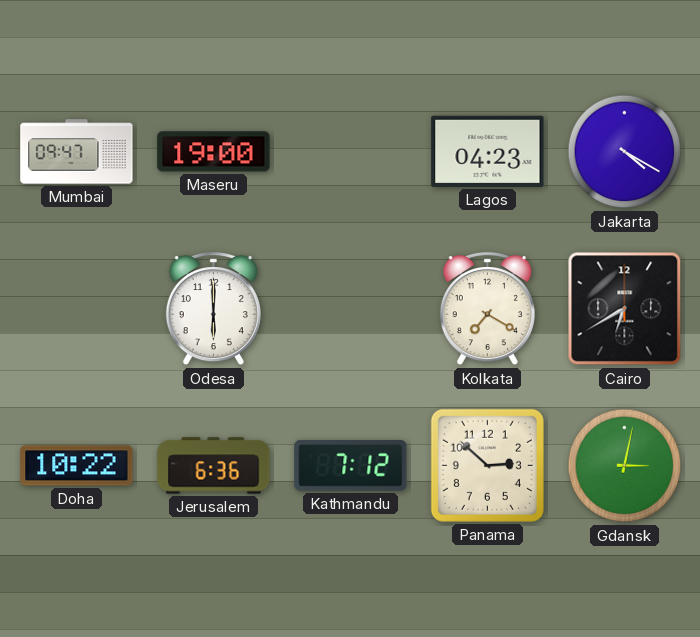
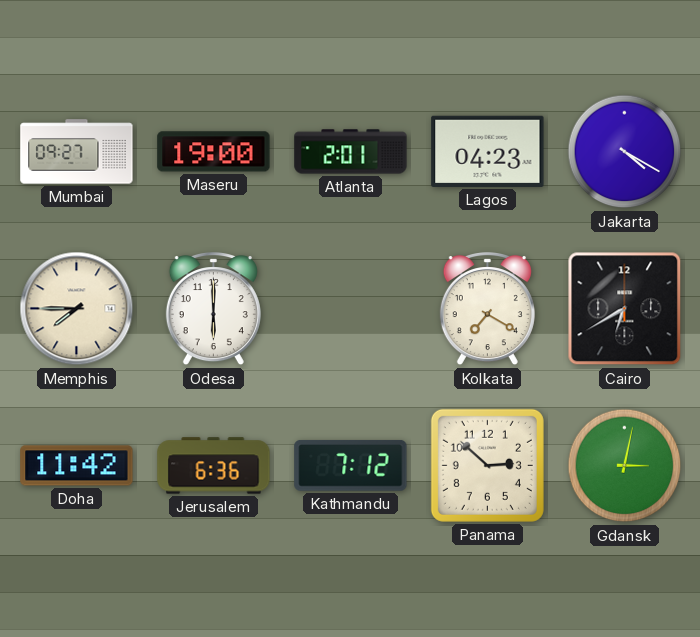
Mumbai: 09:47 -> 09:27 (77, 152)
Atlanta: none -> 2:01 (351, 152)
Memphis: none -> 7:45 (77, 309)
Doha: 10:22 -> 11:42 (77, 466)
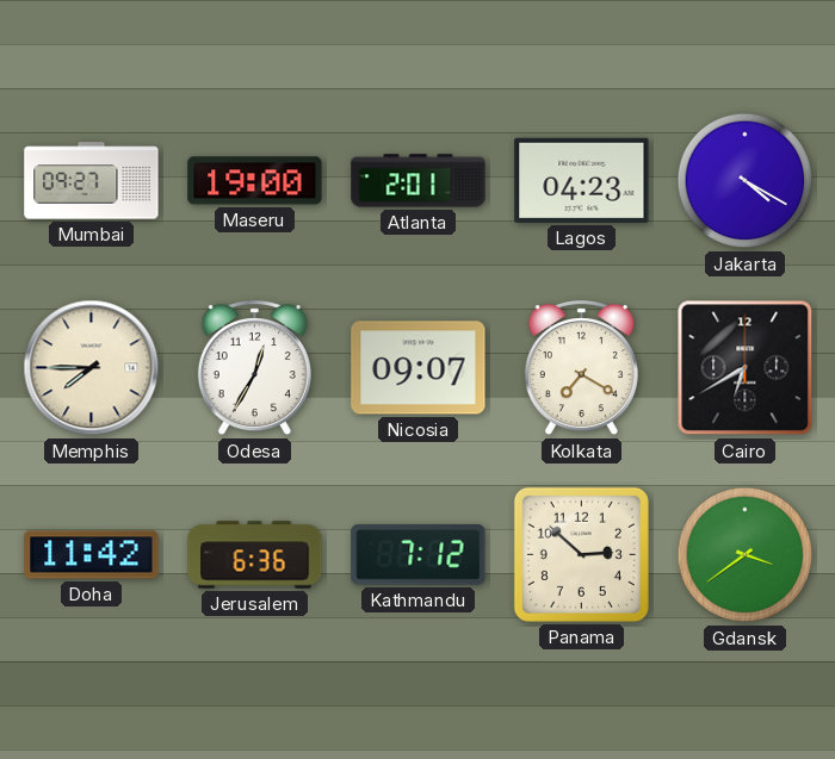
Odesa: 6:00 -> 12:35 (254, 369)
Nicosia: none -> 09:07 (419, 368)
Gdansk: 3:02 -> 3:39 (746, 555)
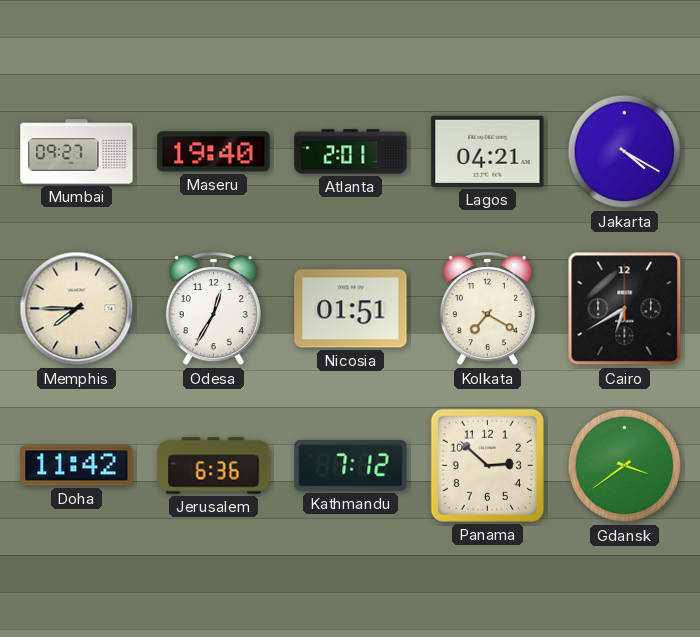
Maseru: 19:00 -> 19:40 (214, 152)
Lagos: 04:23 -> 04:21 (488, 151)
Nicosia: 09:07 -> 01:51 (351, 309)
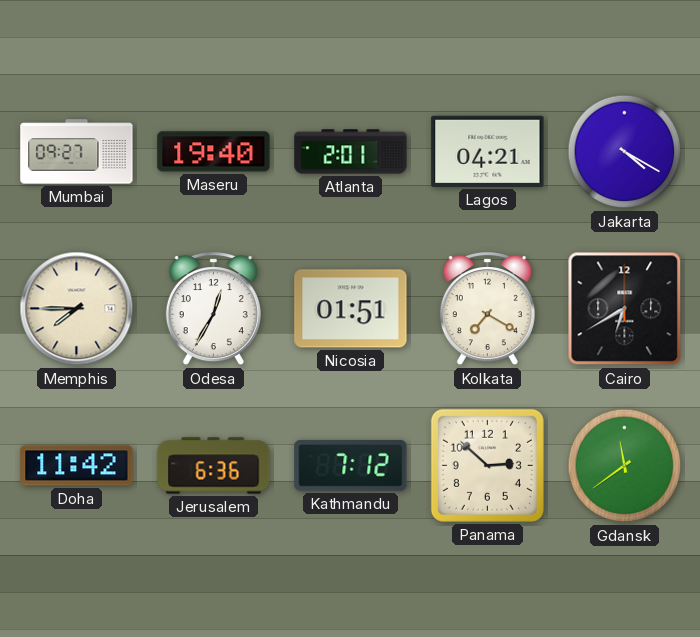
Gdansk: 3:39 -> 11:39 (625, 466)
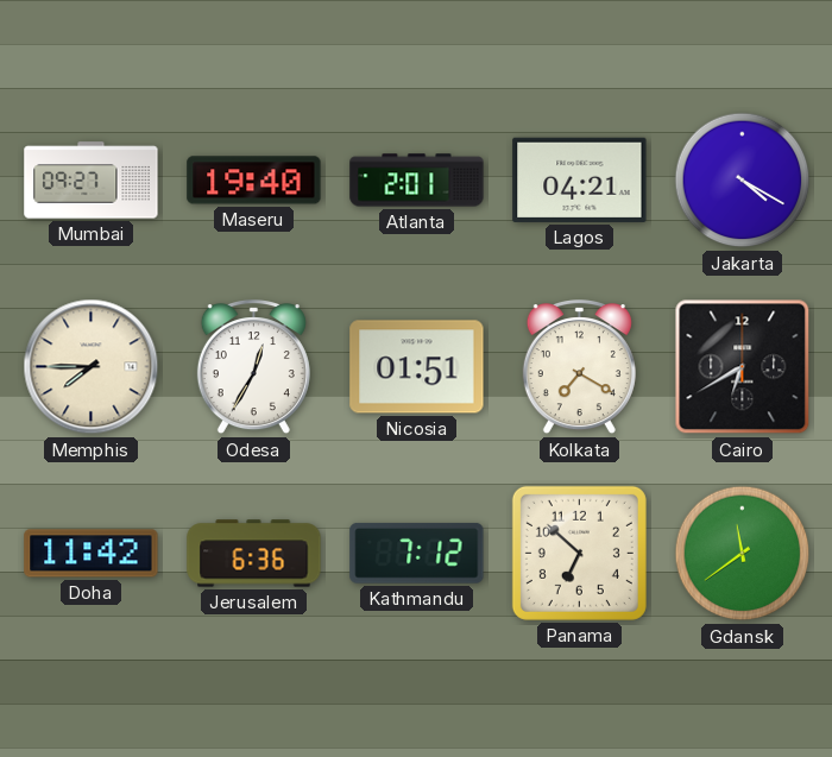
Panama: 2:52 -> 6:52 (579, 553)
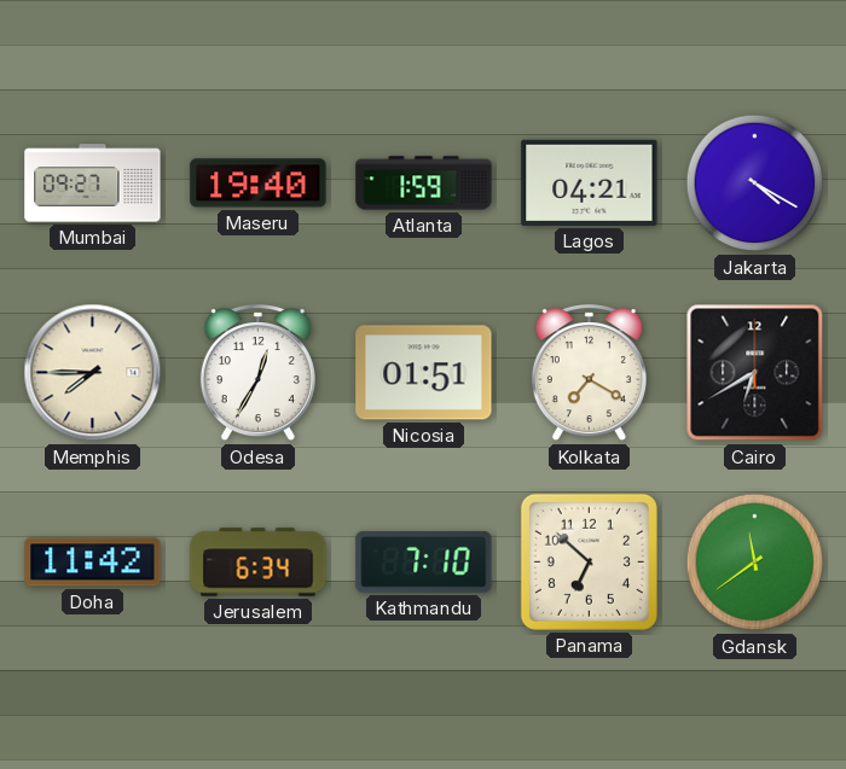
Atlanta: 2:01 -> 1:59 (424, 183)
Jerusalem: 6:36 -> 6:34 (259, 563)
Kathmandu: 7:12 -> 7:10 (424, 561)
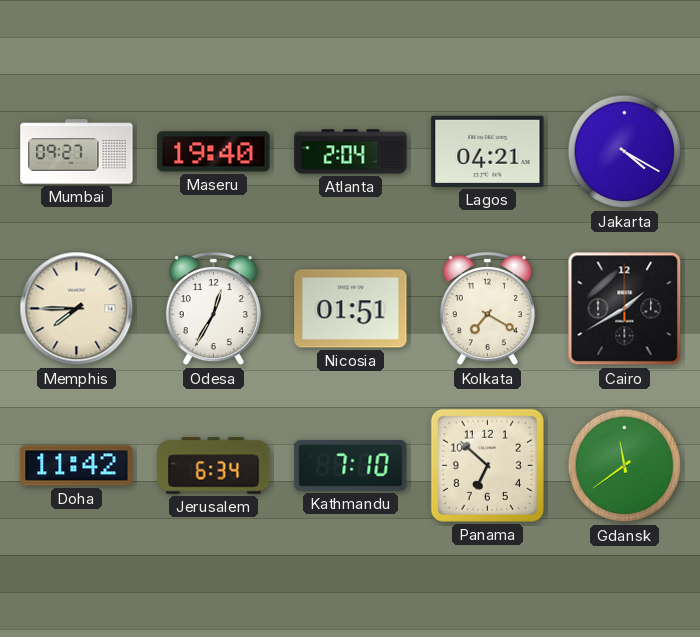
Atlanta: 1:59 -> 2:04 (351, 152)
Cairo: 6:40 -> 1:40 (625, 309)
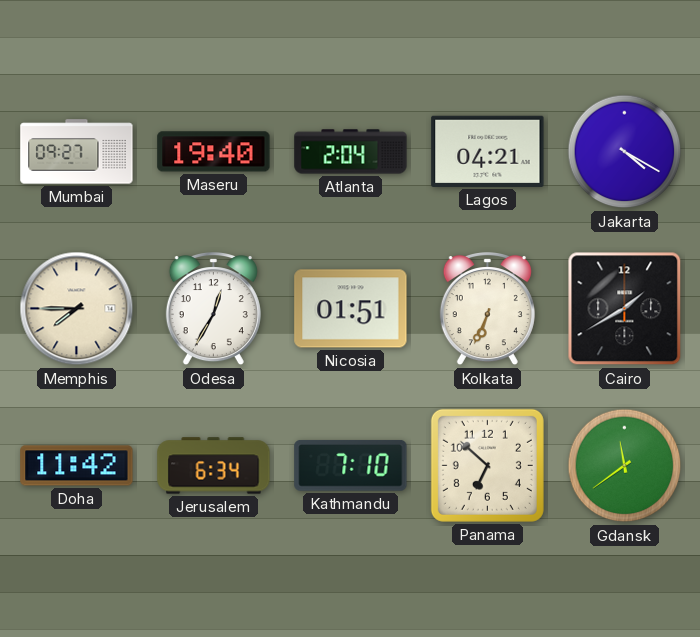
Kolkata: 7:20 -> 6:34 (487, 310)
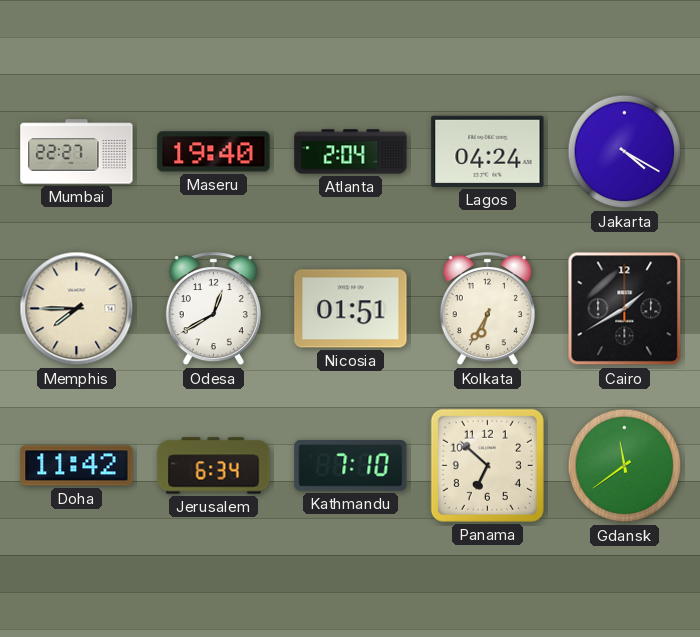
Mumbai: 09:27 -> 22:27 (77, 152)
Lagos: 04:21 -> 04:24 (488, 151)
Odesa: 12:35 -> 12:40 (213, 310)
Kolkata: 6:34 -> 6:35 (487, 310)
